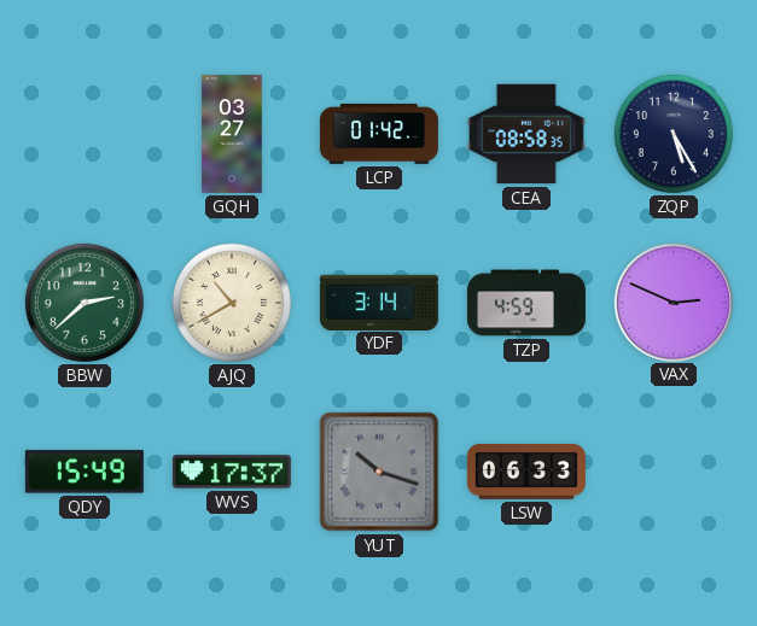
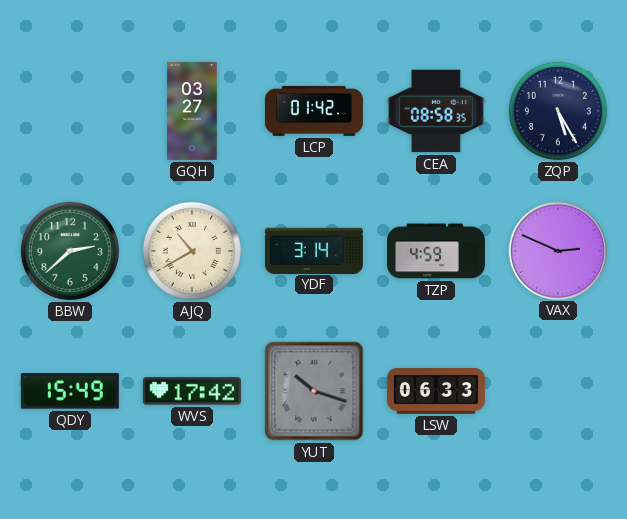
WVS: 17:37 -> 17:42 (192, 391)
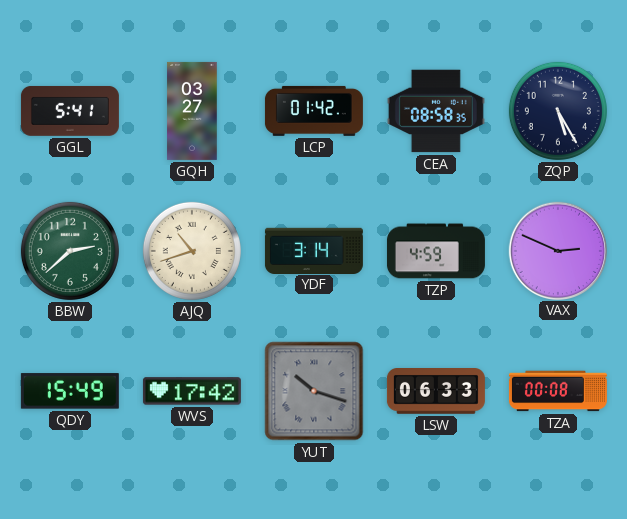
GGL: none -> 5:41 (70, 111)
AJQ: 10:40 -> 10:42 (192, 251)
TZA: none -> 00:08 (558, 391)
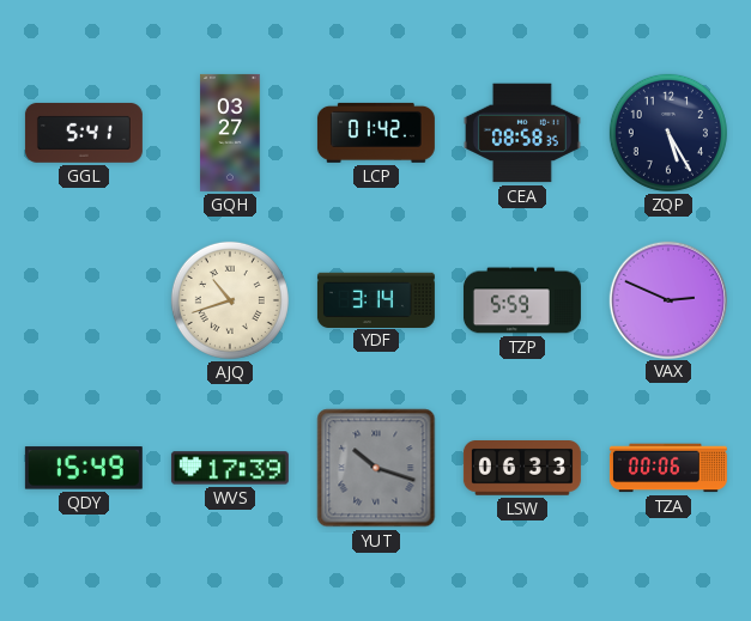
BBW: 2:38 -> none (70, 251)
TZP: 4:59 -> 5:59 (522, 300)
WVS: 17:42 -> 17:39 (230, 468)
TZA: 00:08 -> 00:06 (668, 468)
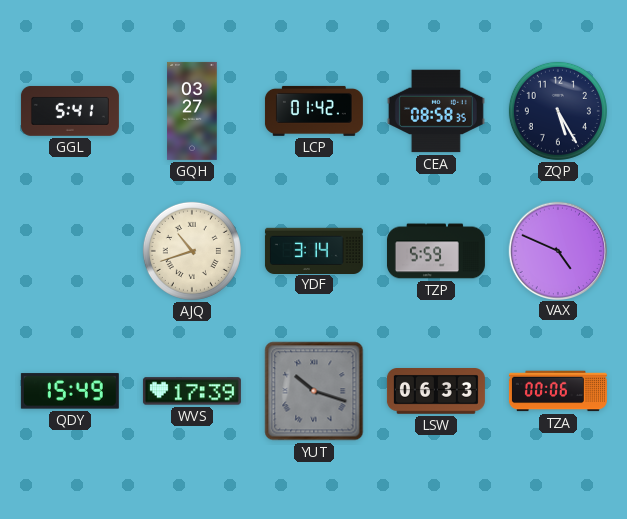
VAX: 2:49 -> 4:49 (557, 250)
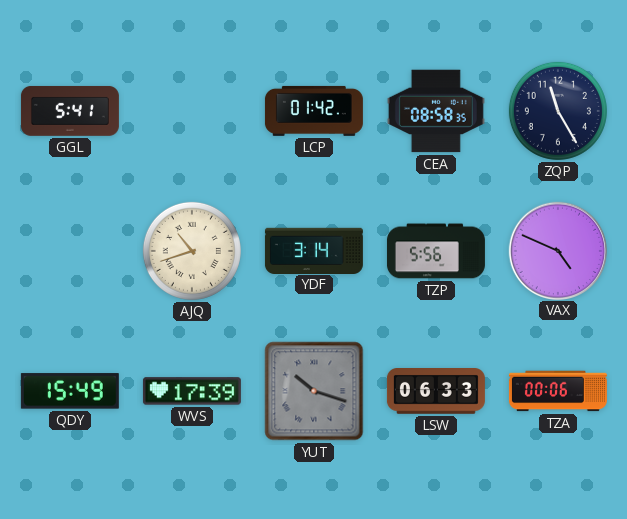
GQH: 03:27 -> none (192, 111)
ZQP: 5:25 -> 11:25 (558, 111)
TZP: 5:59 -> 5:56 (436, 251)
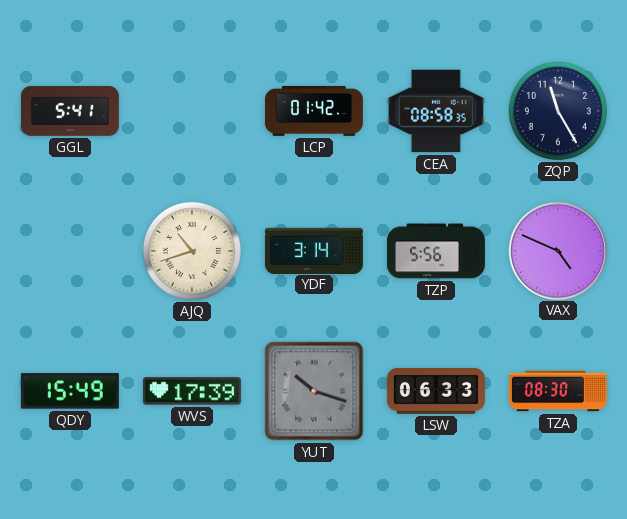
TZA: 00:06 -> 08:30 (558, 391)
